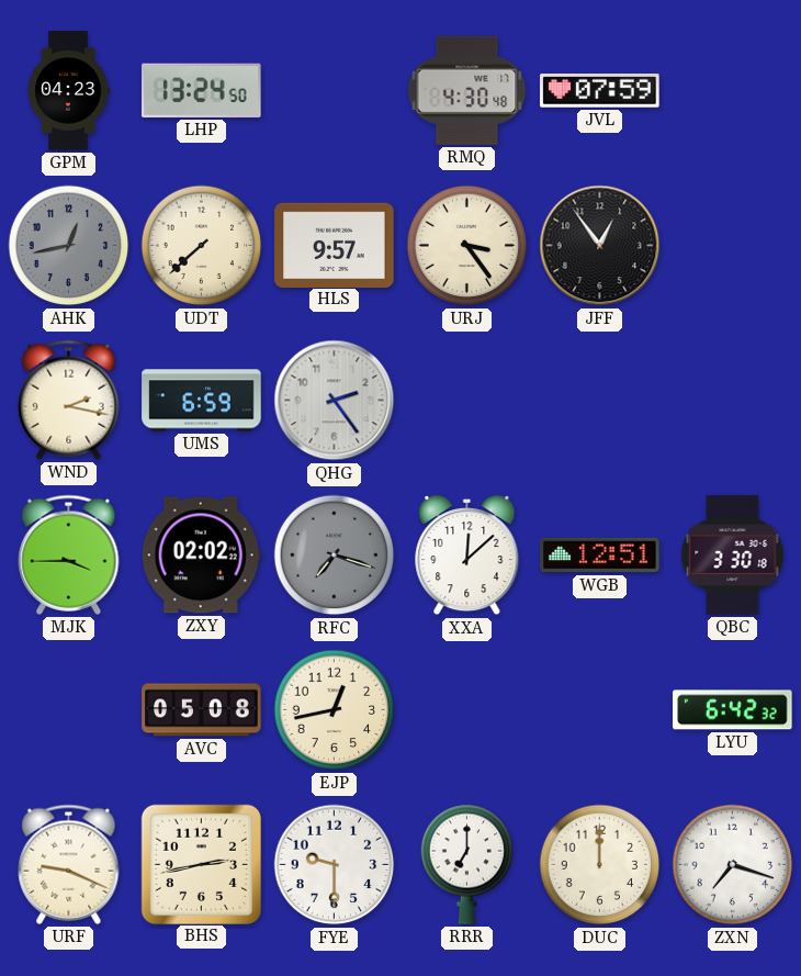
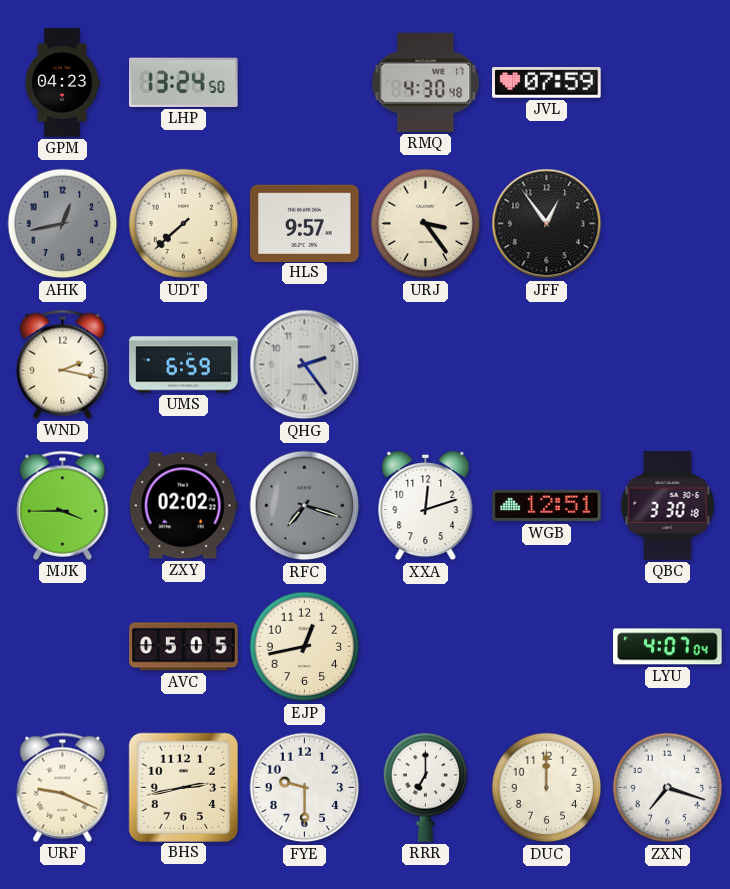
XXA: 12:08 -> 12:12 (426, 506)
AVC: 05:08 -> 05:05 (184, 647)
LYU: 6:42 -> 4:07 (668, 647)
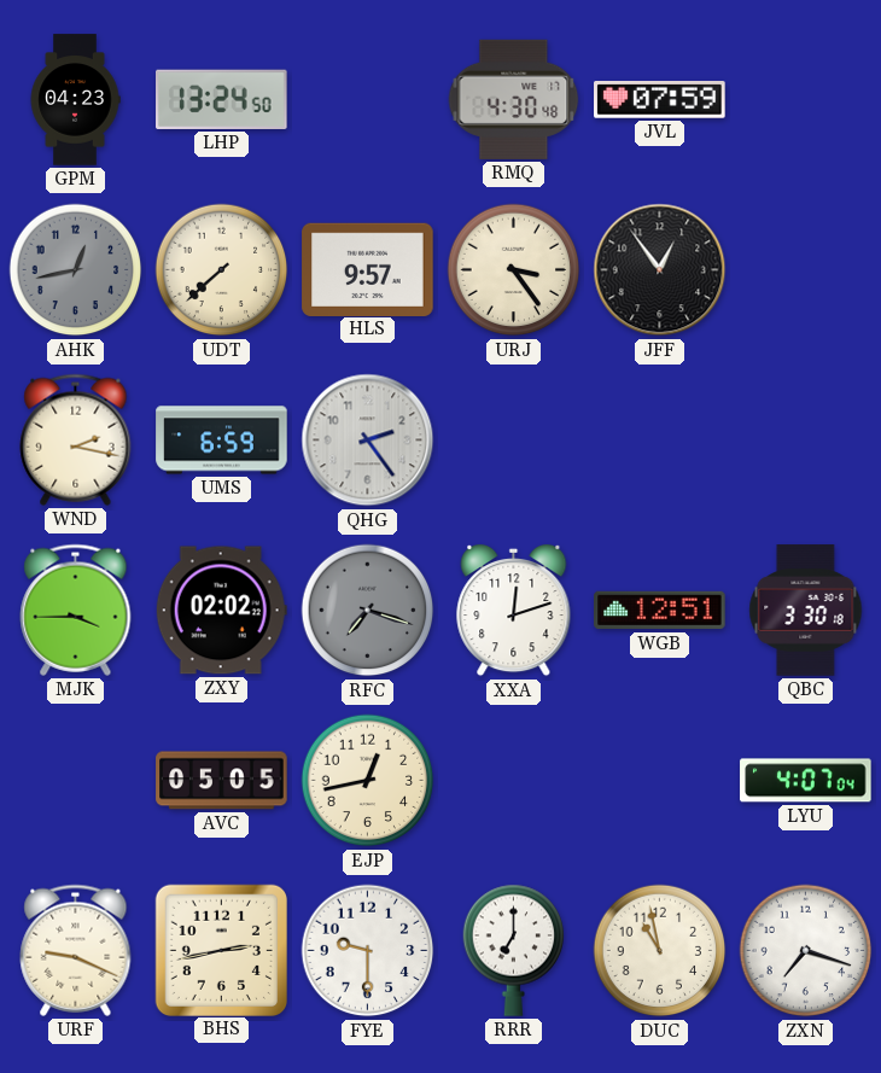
DUC: 12:00 -> 10:58 (660, 951)
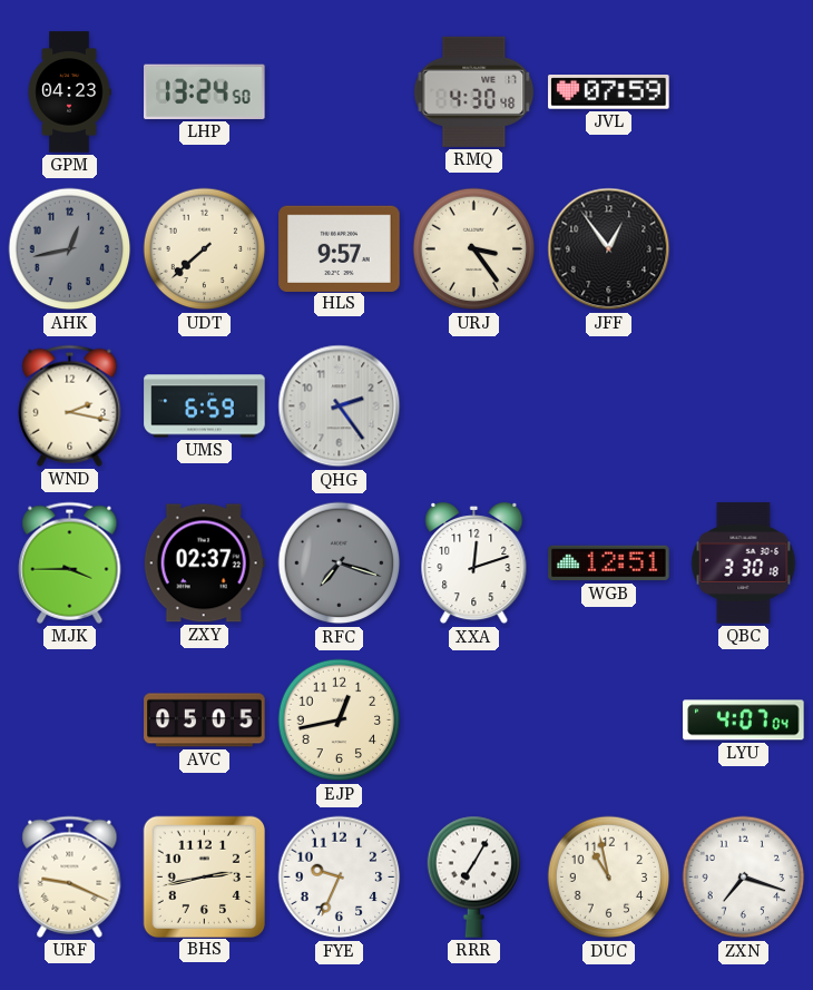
ZXY: 02:02 -> 02:37 (204, 563)
FYE: 9:30 -> 9:34 (340, 878)
RRR: 7:00 -> 7:05 (474, 876)
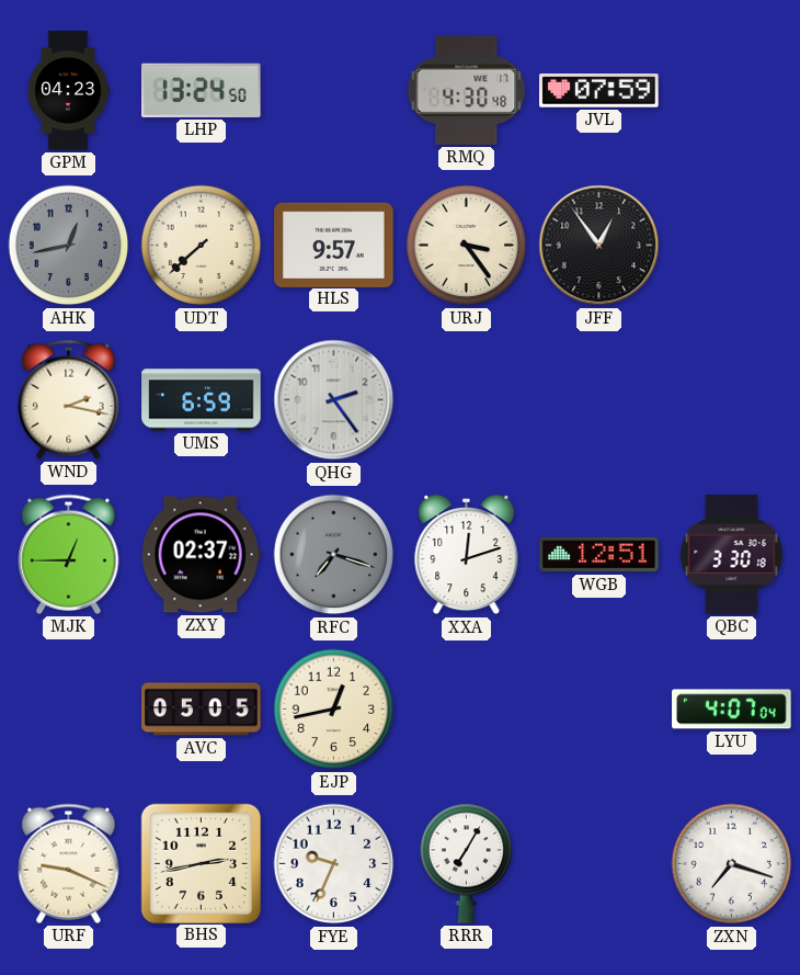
MJK: 3:45 -> 12:45 (69, 554)
DUC: 10:58 -> none (609, 878)
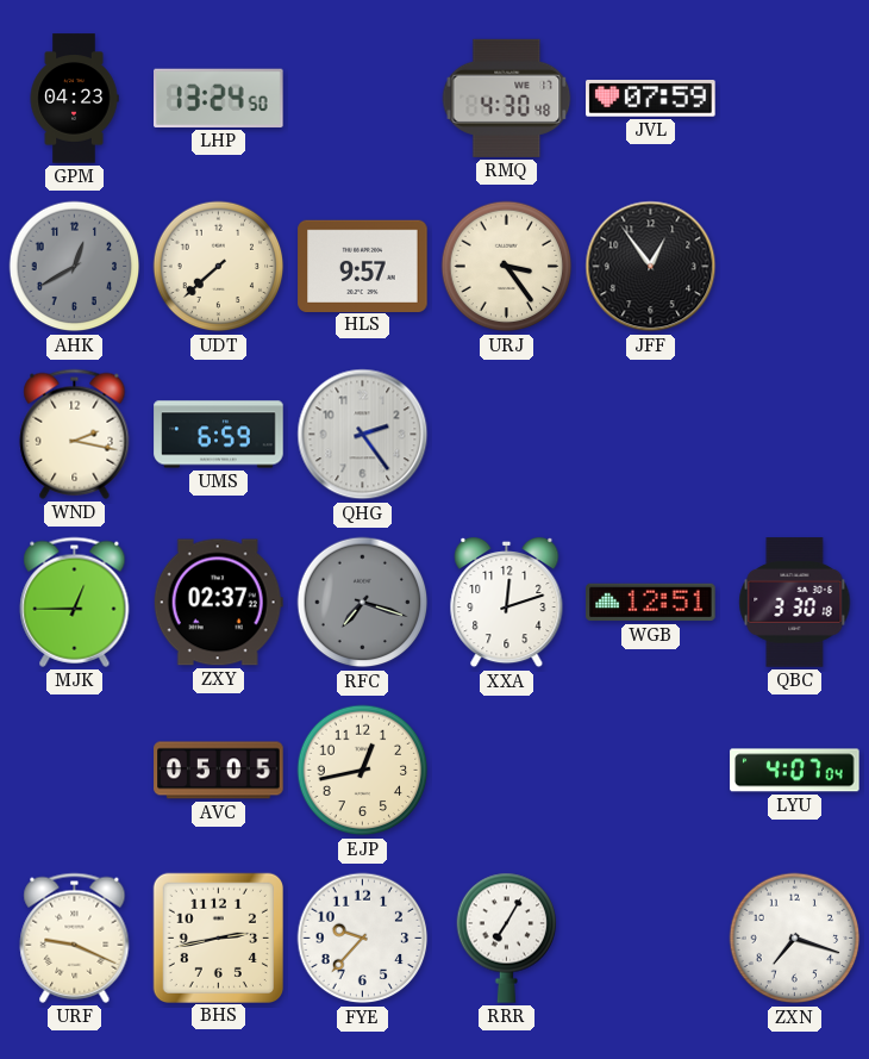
AHK: 12:43 -> 12:40 (75, 267)
FYE: 9:34 -> 9:37 (363, 939)
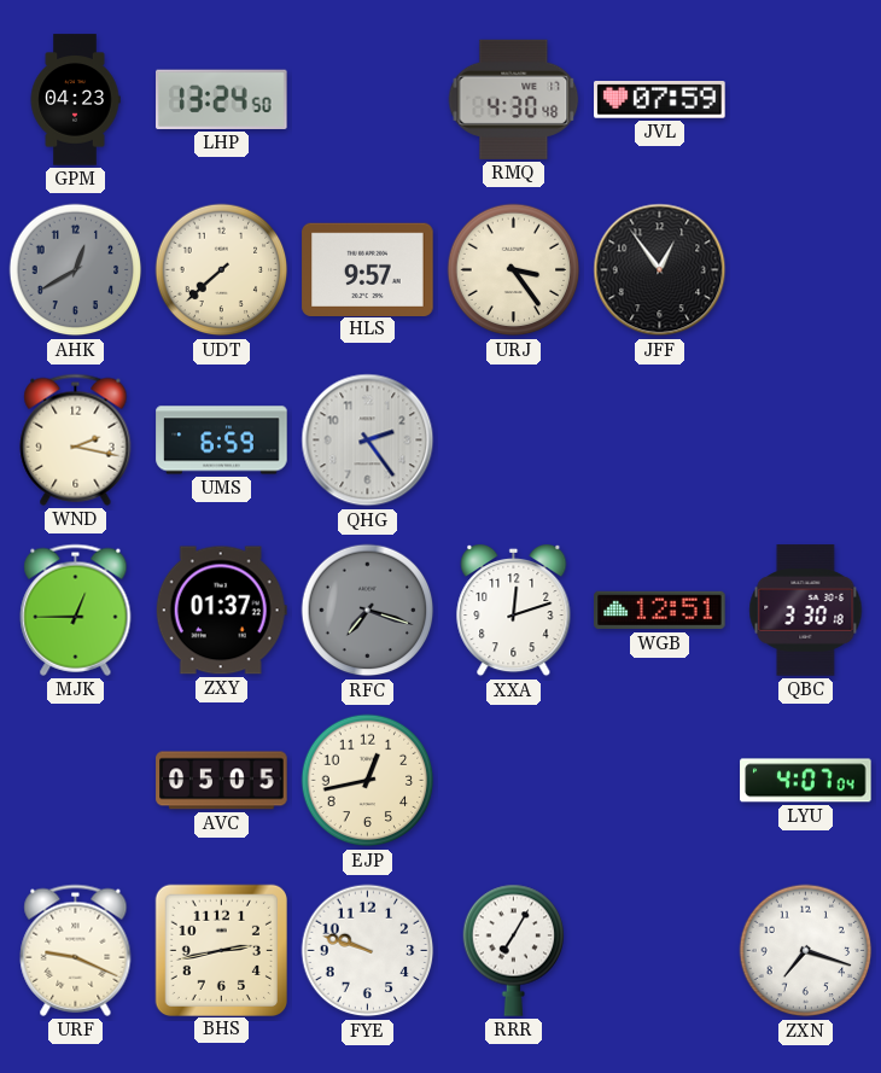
ZXY: 02:37 -> 01:37 (221, 611)
FYE: 9:37 -> 9:48 (368, 951)
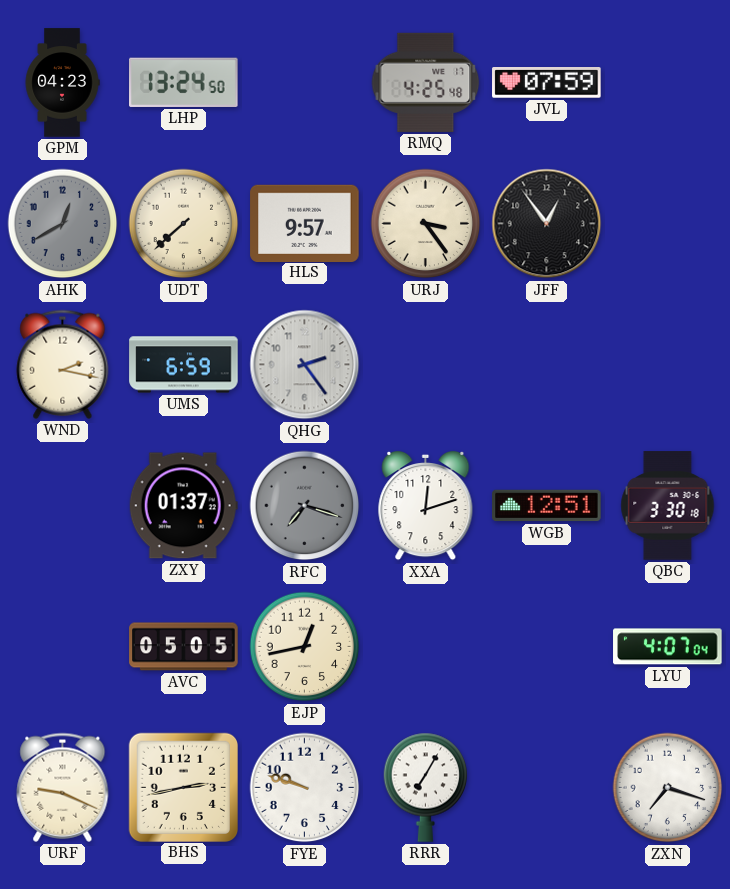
RMQ: 4:30 -> 4:25 (426, 82)
MJK: 12:45 -> none (76, 610)
